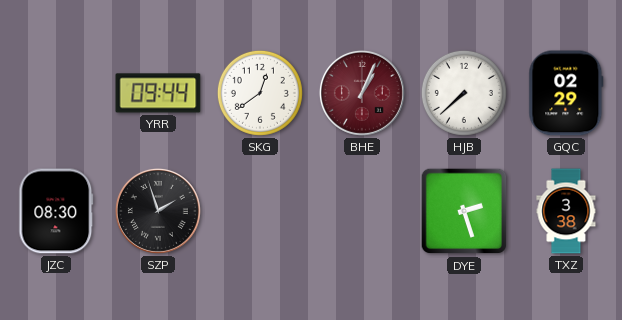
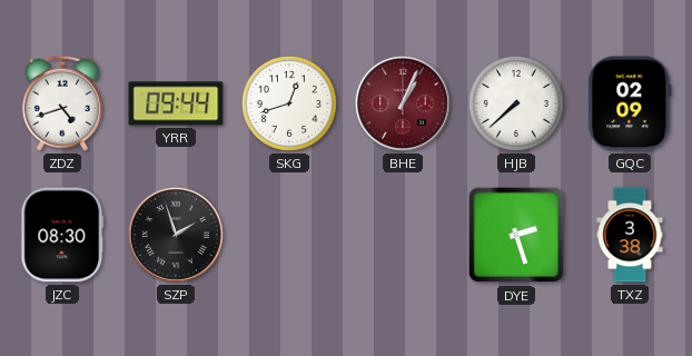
ZDZ: none -> 4:42 (62, 103)
SKG: 12:39 -> 12:42 (289, 103)
GQC: 02:29 -> 02:09 (630, 103)
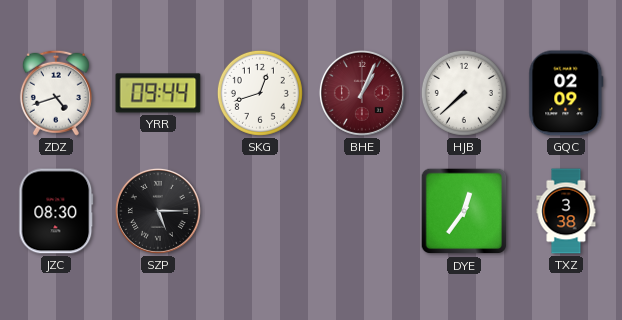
SZP: 1:57 -> 5:15 (158, 211)
DYE: 2:27 -> 12:36 (464, 211)
